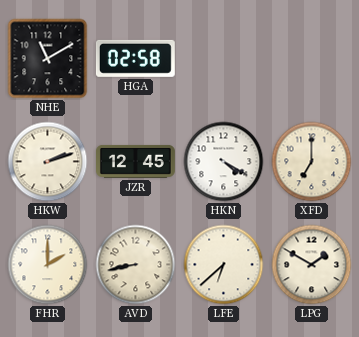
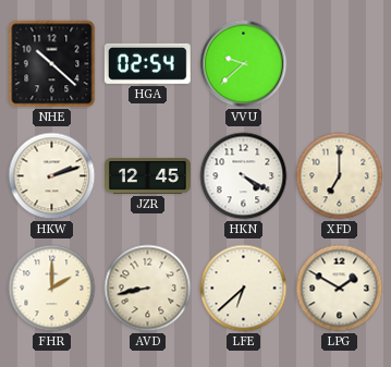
NHE: 11:10 -> 10:22 (52, 64)
HGA: 02:58 -> 02:54 (147, 63)
VVU: none -> 9:38 (244, 64)
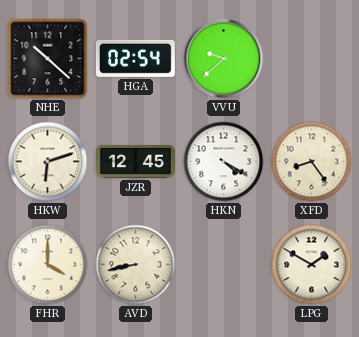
HKW: 2:12 -> 6:12 (48, 162)
XFD: 7:00 -> 8:24 (312, 162)
FHR: 2:00 -> 4:00 (48, 265)
LFE: 6:38 -> none (244, 289)
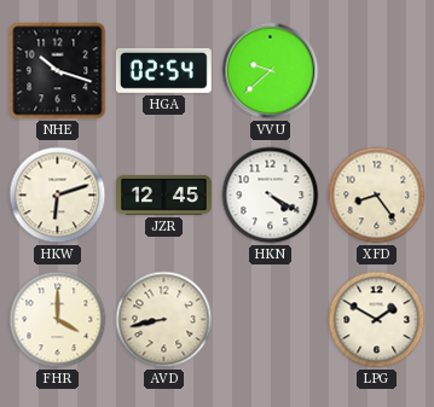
NHE: 10:22 -> 10:18 (58, 71)
